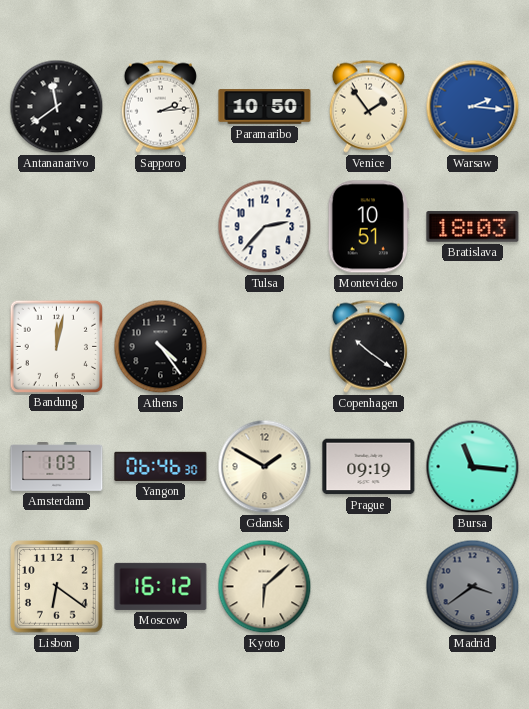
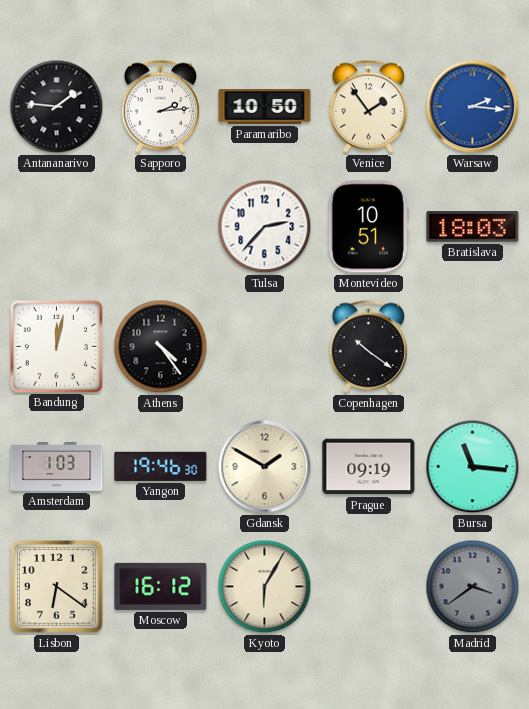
Antananarivo: 11:39 -> 1:46 (57, 107)
Yangon: 06:46 -> 19:46 (161, 466)
Kyoto: 6:08 -> 6:05 (265, 587)
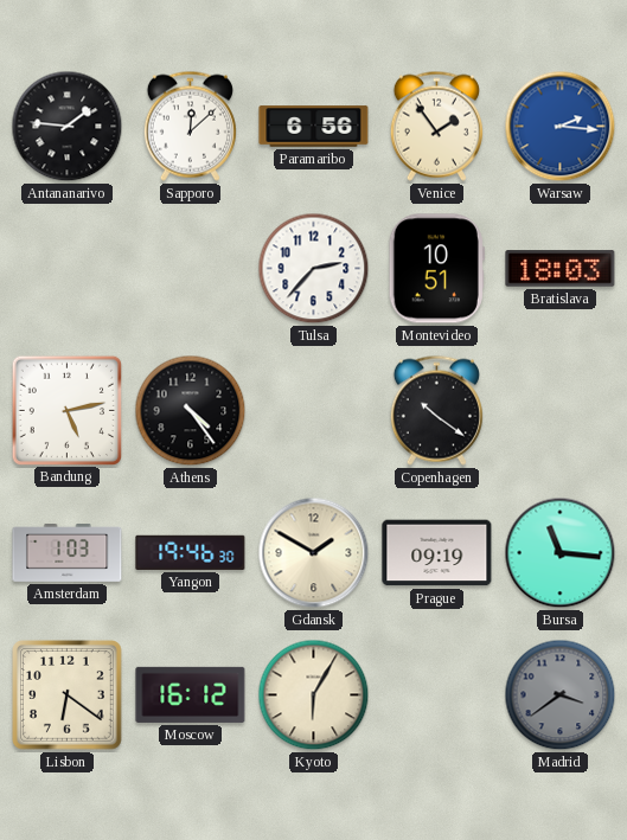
Sapporo: 2:14 -> 12:08 (190, 126)
Paramaribo: 10:50 -> 6:56 (314, 127)
Bandung: 12:02 -> 5:13 (66, 410)
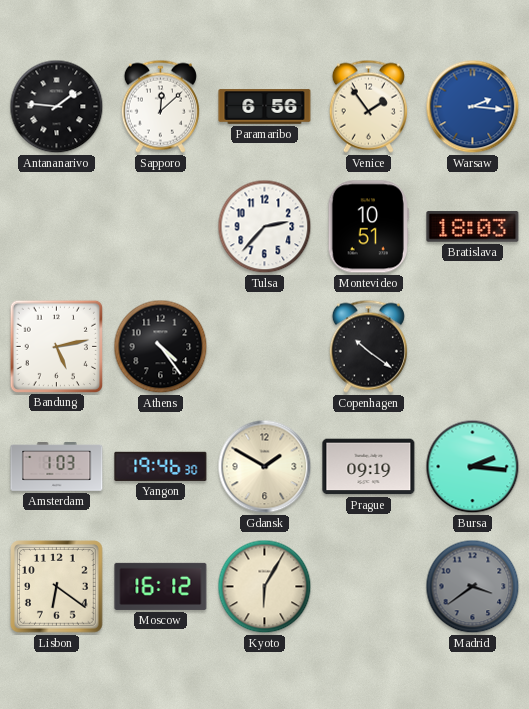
Bursa: 11:16 -> 2:16 (473, 467)
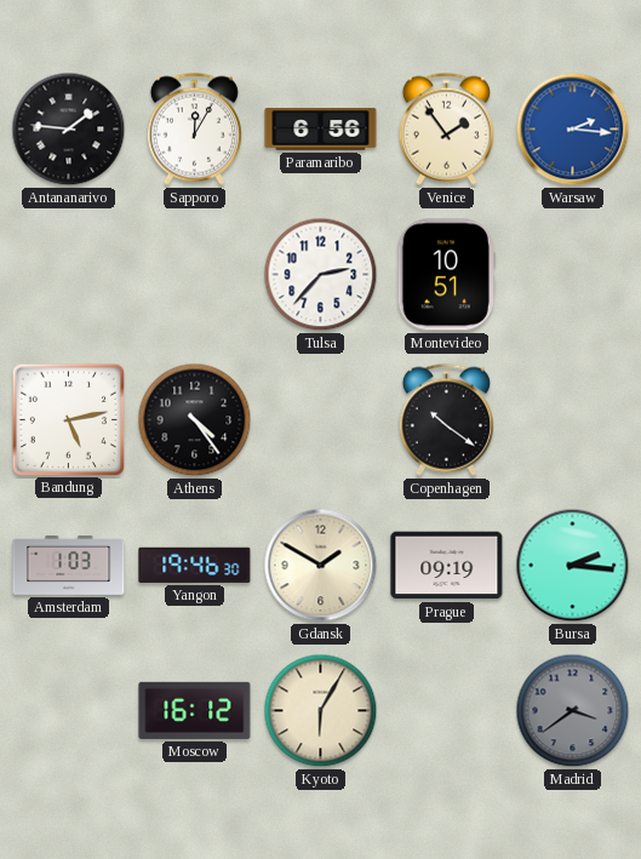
Sapporo: 12:08 -> 12:05 (194, 128)
Bratislava: 18:03 -> none (473, 227)
Lisbon: 6:21 -> none (57, 587)
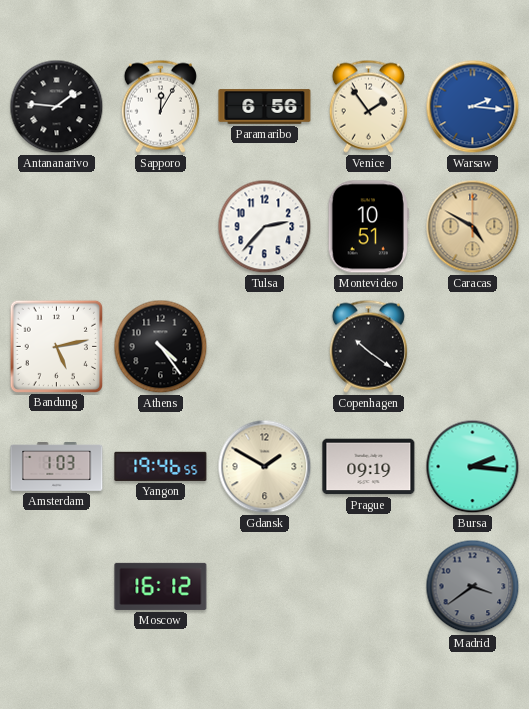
Caracas: none -> 4:50 (473, 227)
Yangon: 19:46:30 -> 19:46:55 (161, 466)
Kyoto: 6:05 -> none (321, 711)
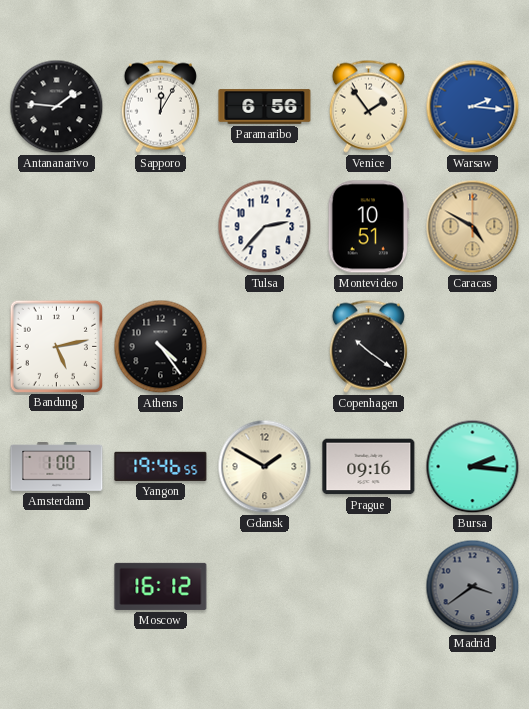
Amsterdam: 1:03 -> 1:00 (57, 467)
Prague: 09:19 -> 09:16 (369, 467)
